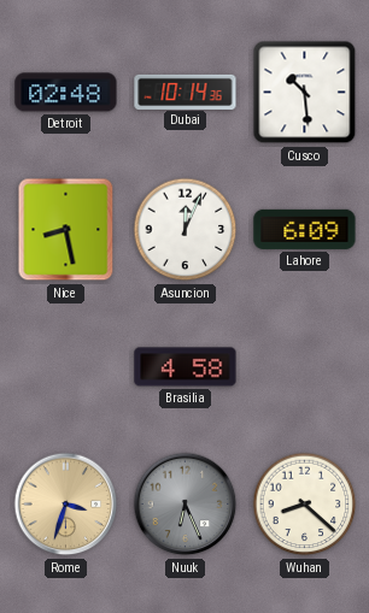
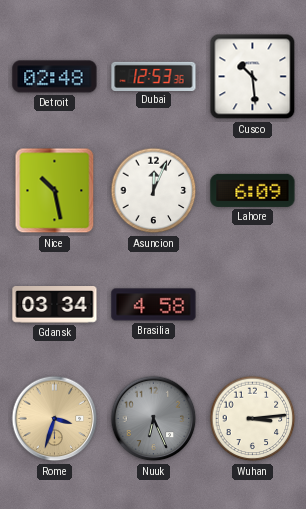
Dubai: 10:14 -> 12:53 (154, 76)
Nice: 8:28 -> 10:28 (55, 191)
Gdansk: none -> 03:34 (55, 305)
Wuhan: 8:22 -> 3:14 (253, 419)
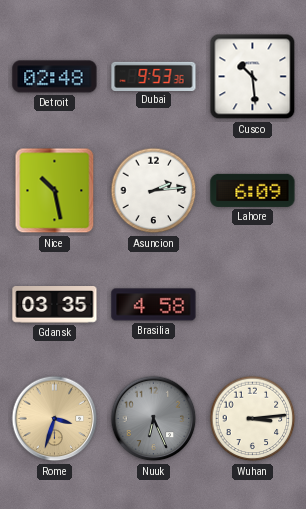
Dubai: 12:53 -> 9:53 (154, 76)
Asuncion: 12:04 -> 2:14 (154, 191)
Gdansk: 03:34 -> 03:35 (55, 305)
